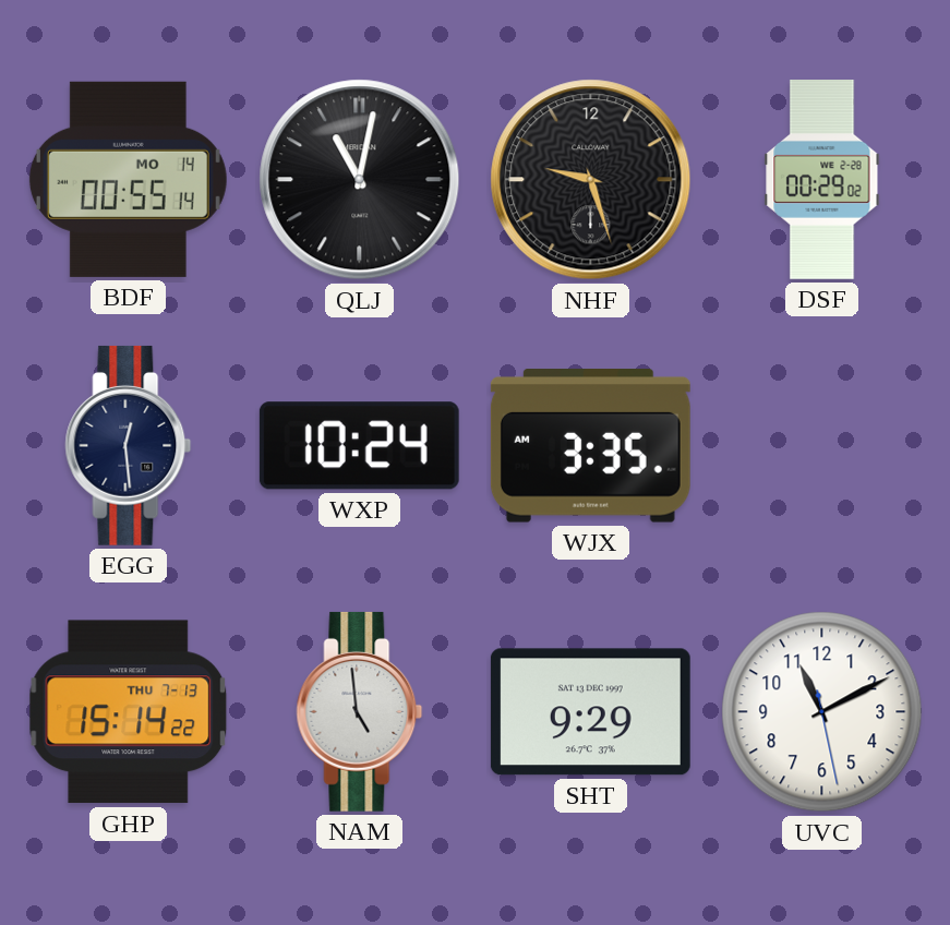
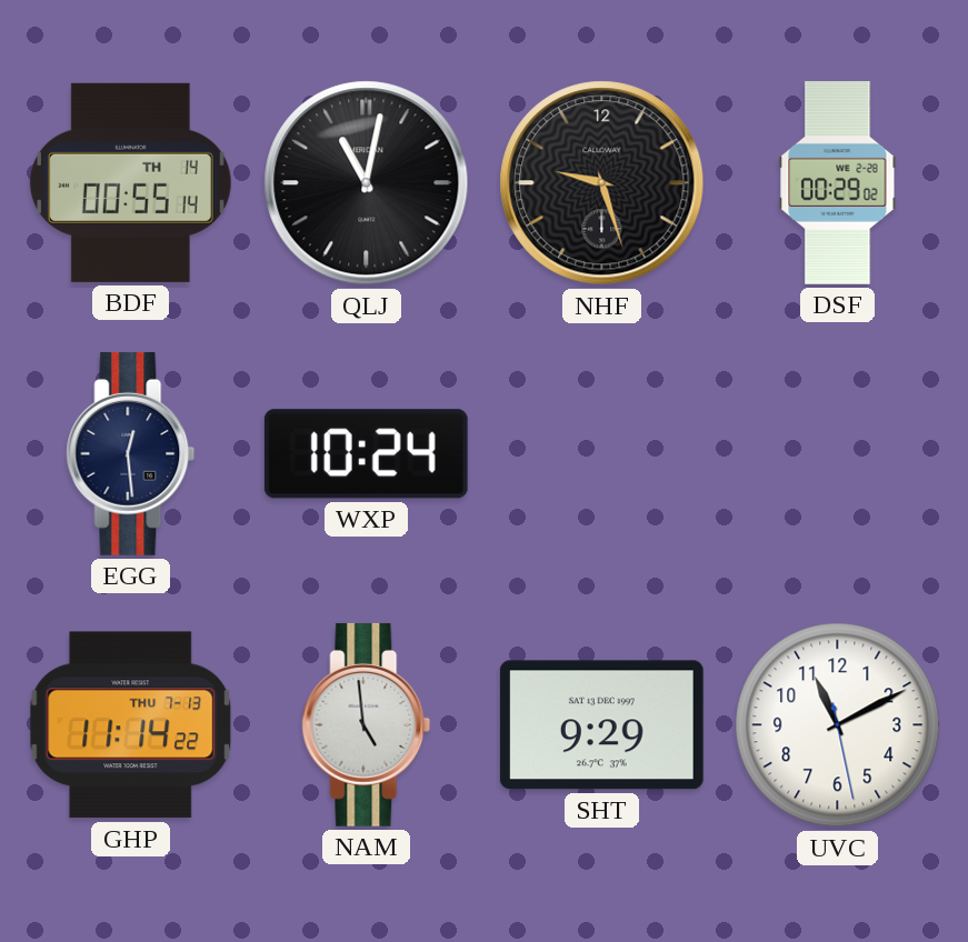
BDF date: MO 14 -> TH 14 (130, 182)
WJX: 3:35 -> none (590, 446)
GHP: 15:14 -> 11:14 (131, 725)
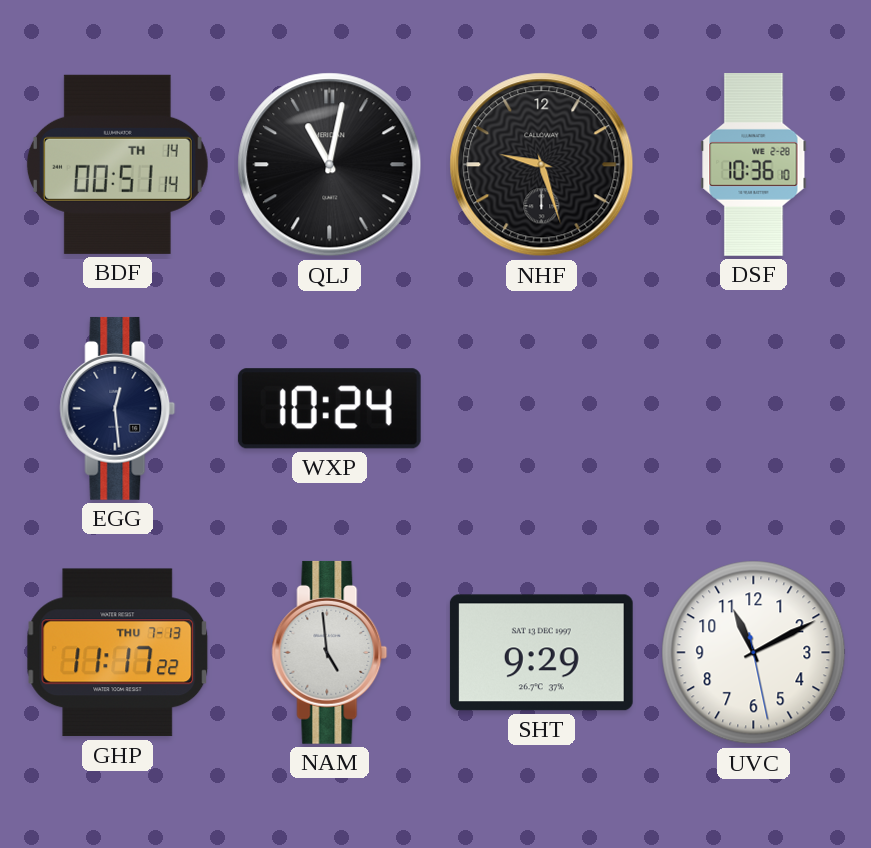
BDF: 00:55 -> 00:51 (117, 164)
DSF: 00:29 -> 10:36 (754, 165)
GHP: 11:14 -> 11:17 (118, 653)
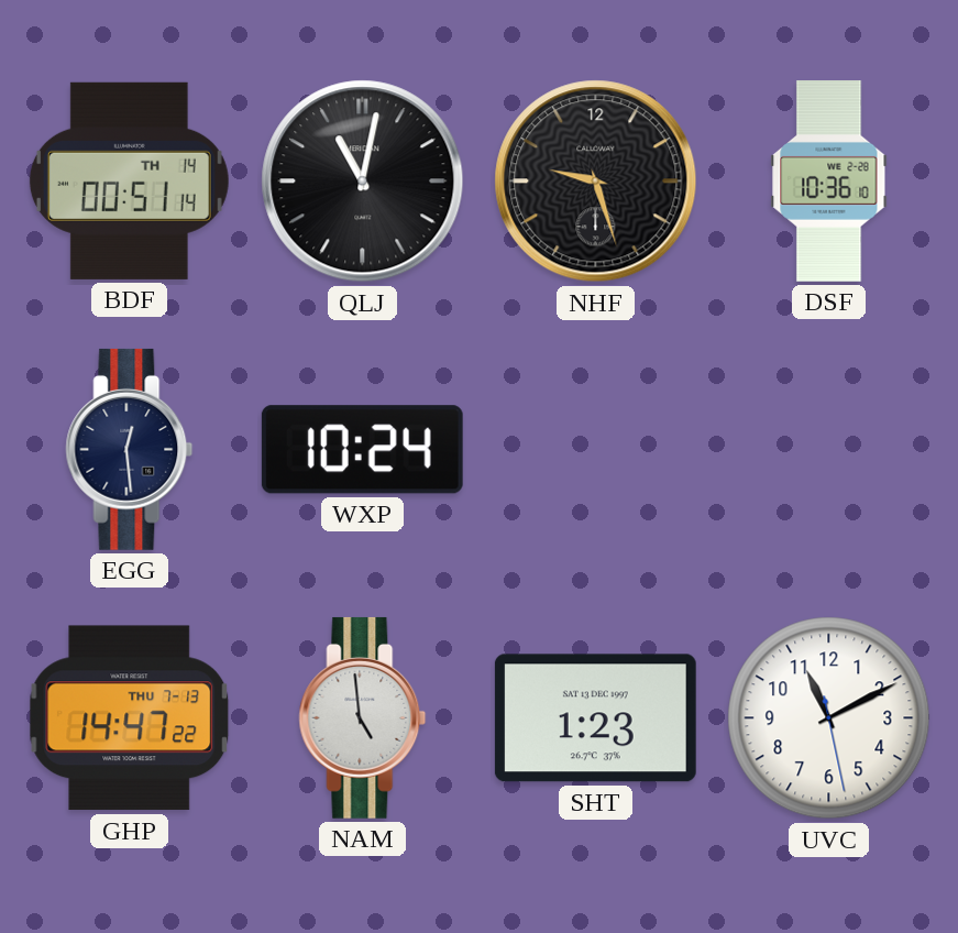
GHP: 11:17 -> 14:47 (130, 718)
SHT: 9:29 -> 1:23 (595, 718)
